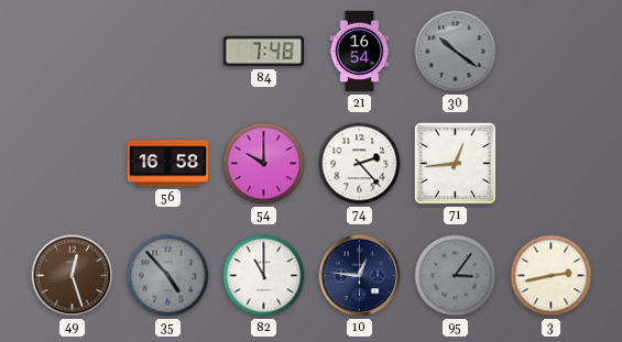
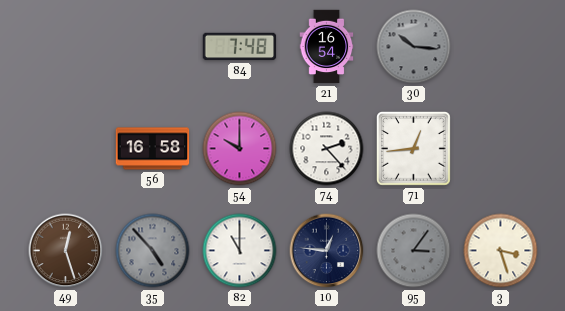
30: 10:21 -> 10:16 (414, 47)
3: 2:43 -> 3:27 (501, 251)
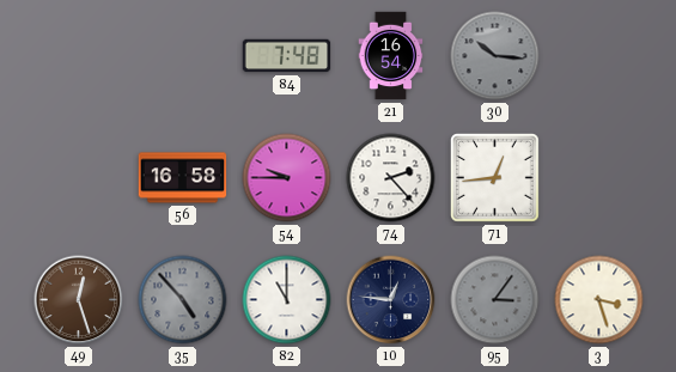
54: 10:00 -> 9:45 (287, 178)
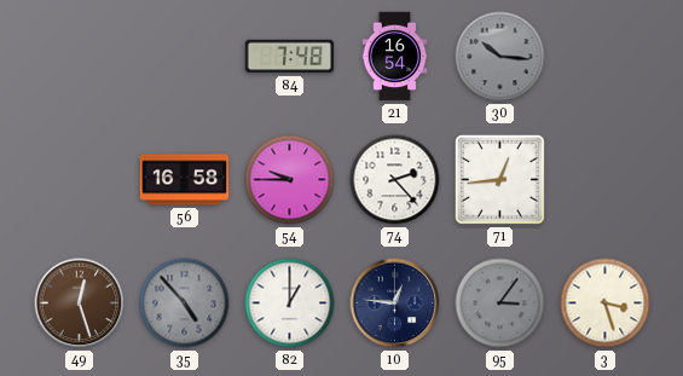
82: 11:00 -> 1:00 (290, 303)
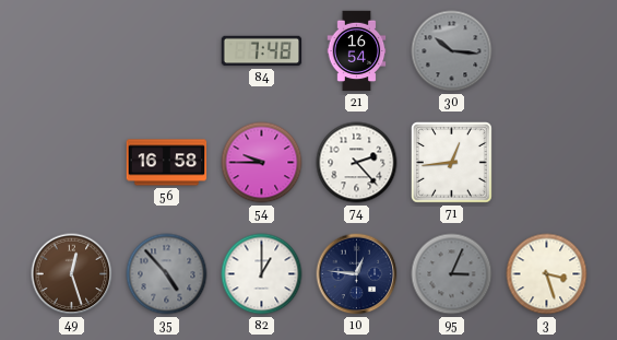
95: 3:06 -> 3:04 (452, 274)
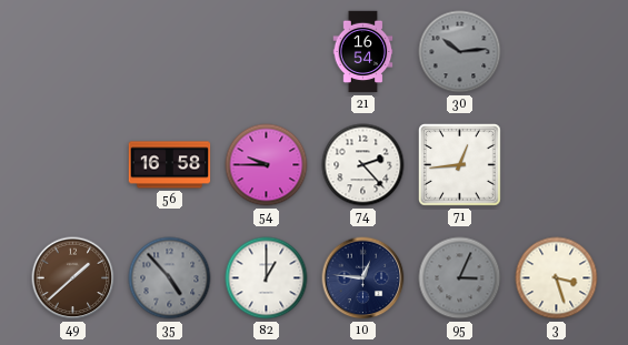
84: 7:48 -> none (262, 51)
30: 10:16 -> 10:14 (460, 52)
49: 12:27 -> 1:38 (73, 278)
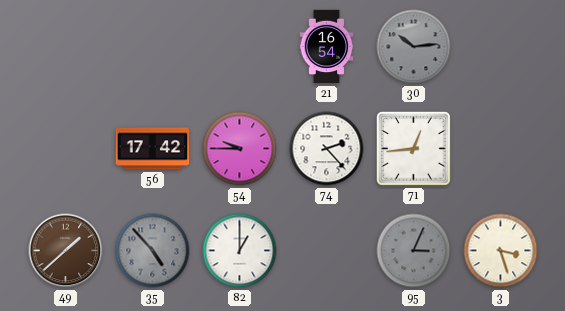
56: 16:58 -> 17:42 (153, 149)
10: 12:46 -> none (363, 278)
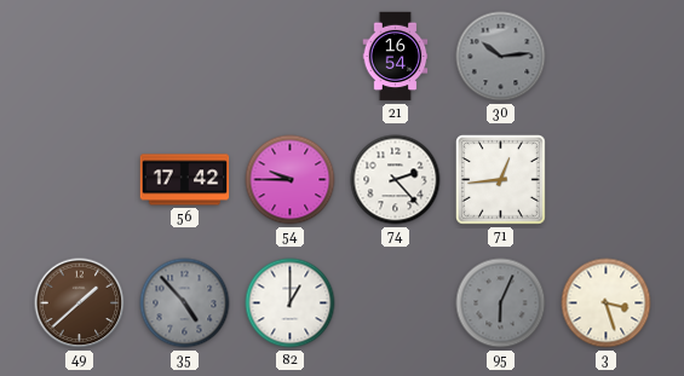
95: 3:04 -> 6:04 (501, 303)
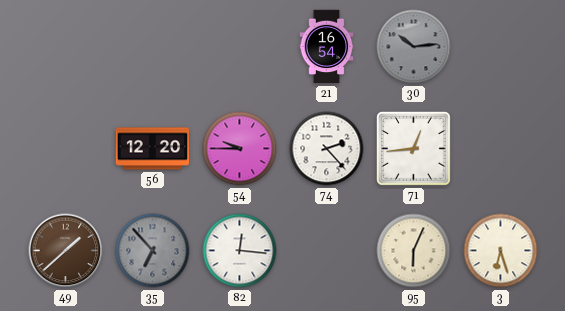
56: 17:42 -> 12:20 (153, 149)
35: 4:53 -> 6:53 (153, 251)
82: 1:00 -> 12:16 (240, 251)
95 dial: grey -> cream (414, 251)
3: 3:27 -> 6:27 (501, 251)
